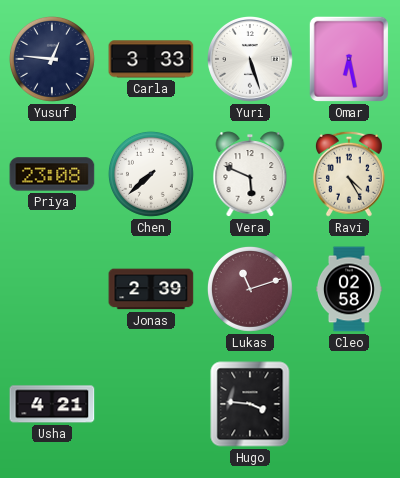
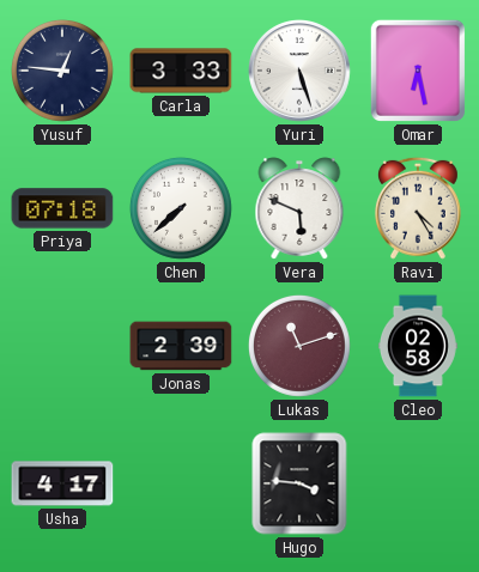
Priya: 23:08 -> 07:18 (62, 208)
Usha: 4:21 -> 4:17 (62, 483)
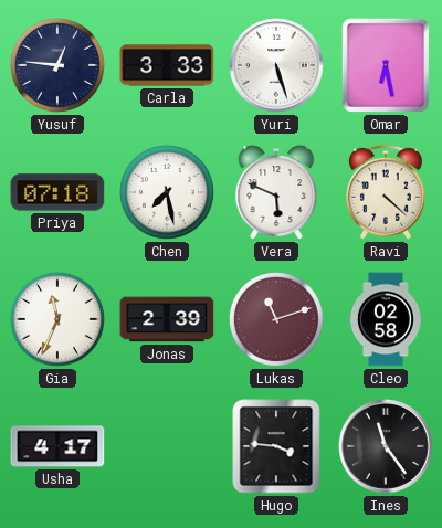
Chen: 7:38 -> 7:28 (167, 192)
Ravi: 4:25 -> 4:22 (386, 192)
Gia: none -> 11:34 (57, 319)
Ines: none -> 11:24 (387, 447)
